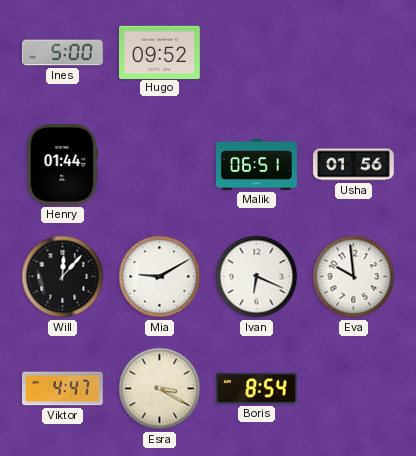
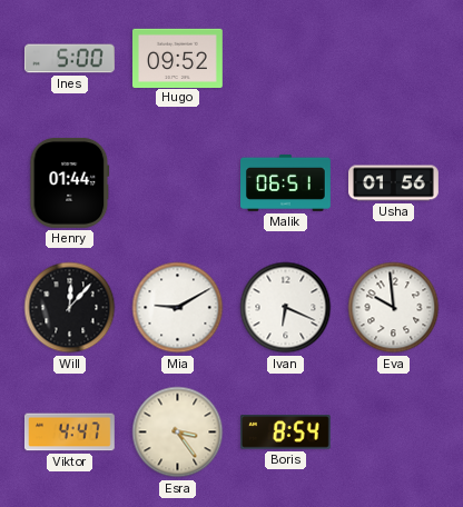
Esra: 3:20 -> 3:24 (178, 433)
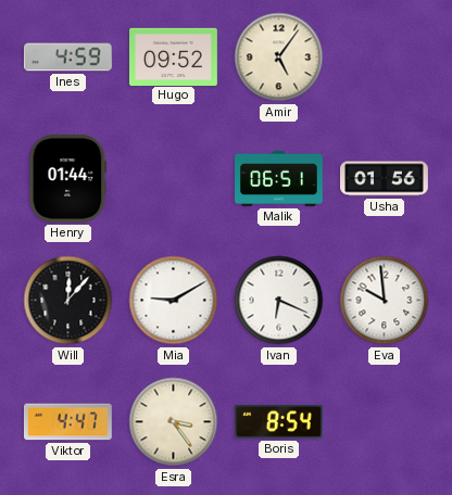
Ines: 5:00 -> 4:59 (68, 58)
Amir: none -> 5:06 (279, 58)
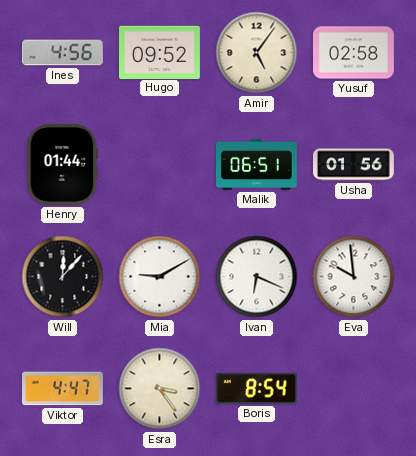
Ines: 4:59 -> 4:56 (63, 53)
Yusuf: none -> 02:58 (354, 53)
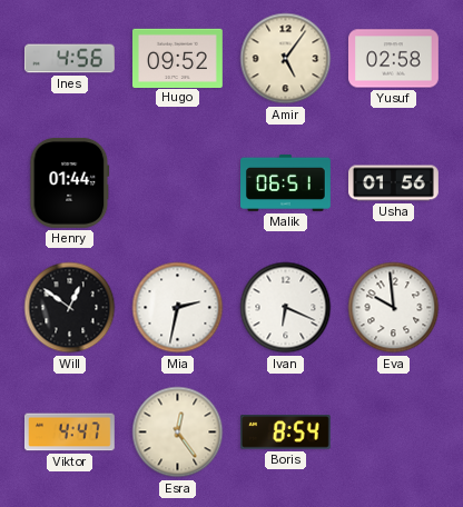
Will: 12:07 -> 12:51 (70, 308)
Mia: 9:10 -> 2:32 (178, 308)
Esra: 3:24 -> 12:24 (178, 433)
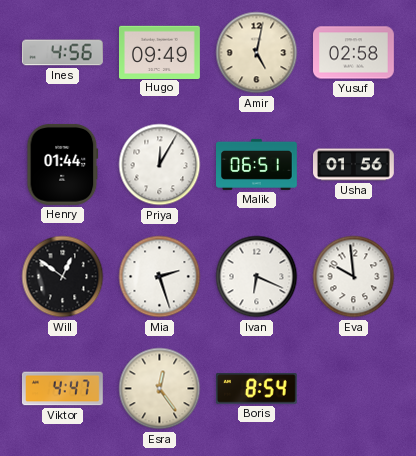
Hugo: 09:52 -> 09:49 (160, 52)
Amir: 5:06 -> 5:02 (257, 53)
Priya: none -> 12:05 (160, 165)
Mia: 2:32 -> 2:27 (160, 277)
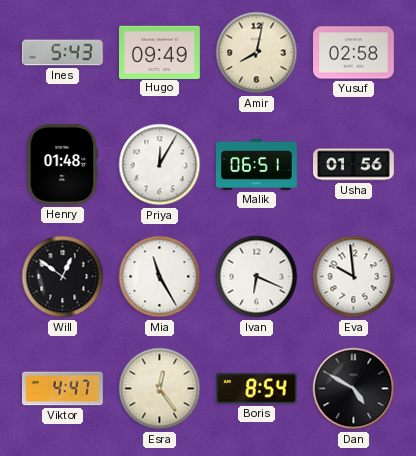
Ines: 4:56 -> 5:43 (63, 53)
Amir: 5:02 -> 8:02 (257, 53)
Henry: 01:44 -> 01:48 (63, 164)
Mia: 2:27 -> 11:25 (160, 277)
Dan: none -> 4:50 (354, 389)
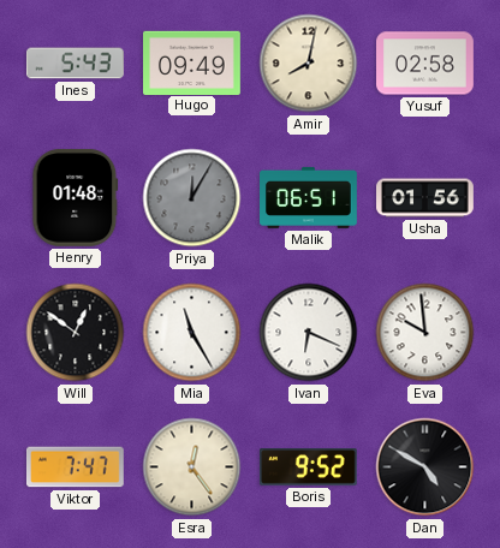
Priya dial: white -> grey (192, 198)
Viktor: 4:47 -> 7:47 (76, 467)
Boris: 8:54 -> 9:52 (309, 467)
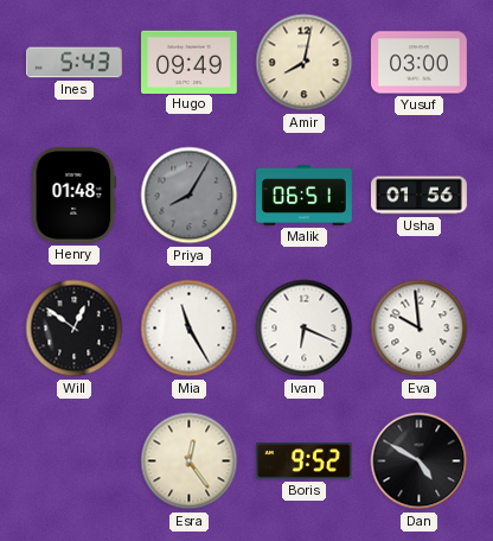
Yusuf: 02:58 -> 03:00 (420, 63)
Priya: 12:05 -> 8:05 (190, 196)
Viktor: 7:47 -> none (76, 467)
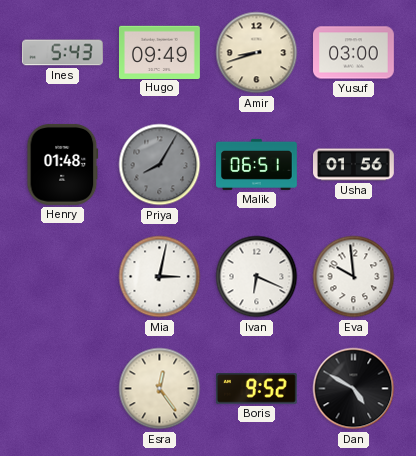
Amir: 8:02 -> 8:42 (257, 53)
Will: 12:51 -> none (75, 329)
Mia: 11:25 -> 3:02 (160, 277)
